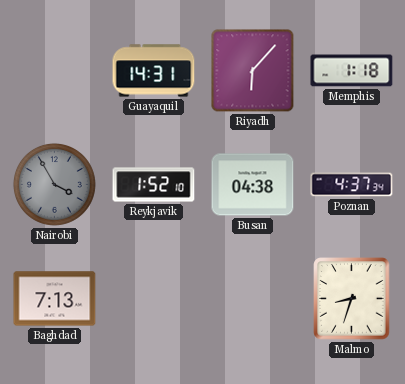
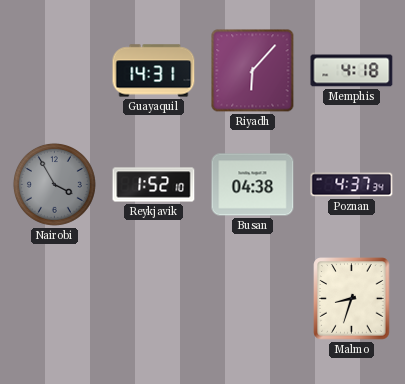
Memphis: 1:18 -> 4:18 (352, 71)
Baghdad: 7:13 -> none (55, 299)
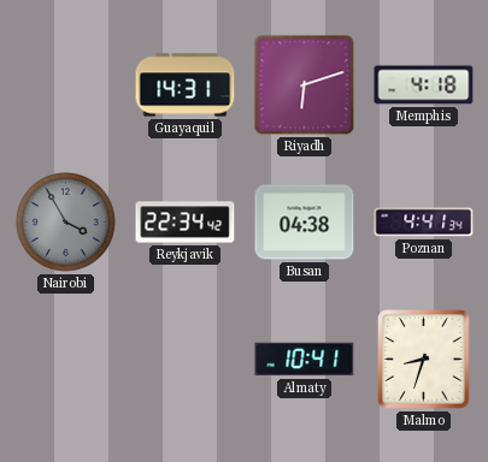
Riyadh: 6:07 -> 6:12 (305, 85)
Reykjavik: 1:52 -> 22:34 (186, 223)
Poznan: 4:37 -> 4:41 (424, 223)
Almaty: none -> 10:41 (305, 360)
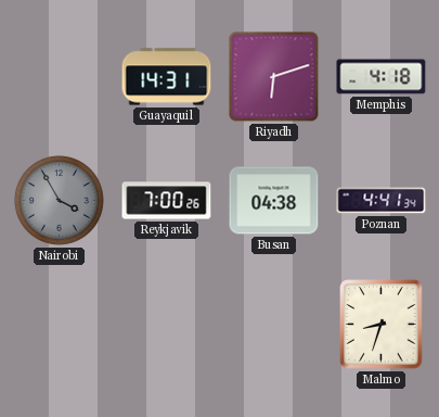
Reykjavik: 22:34 -> 7:00 (167, 201)
Almaty: 10:41 -> none (305, 360)
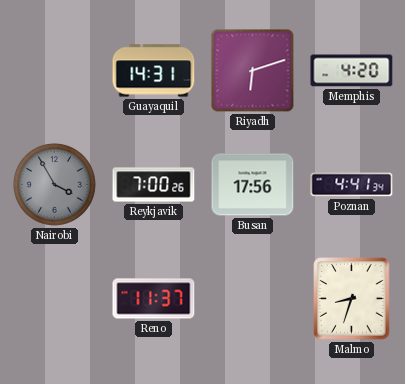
Memphis: 4:18 -> 4:20 (352, 71)
Busan: 04:38 -> 17:56 (253, 185)
Reno: none -> 11:37 (154, 299)
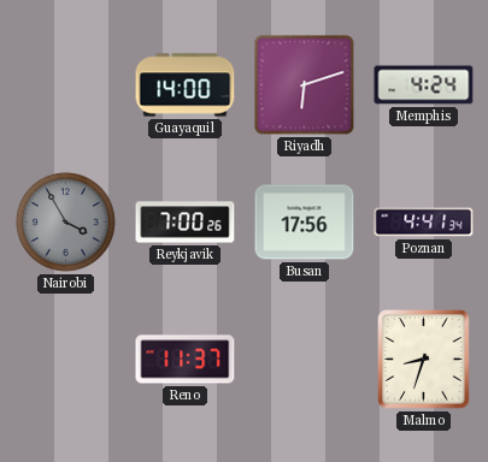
Guayaquil: 14:31 -> 14:00 (186, 85)
Memphis: 4:20 -> 4:24 (424, 85)
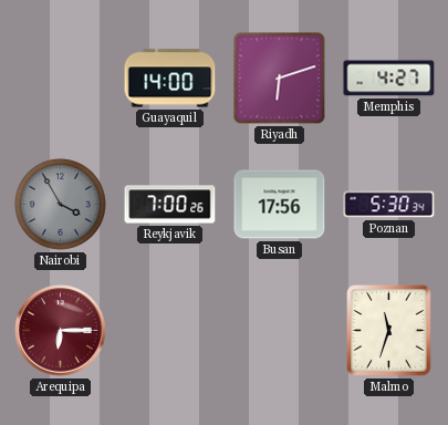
Memphis: 4:24 -> 4:27 (389, 79)
Poznan: 4:41 -> 5:30 (389, 205)
Arequipa: none -> 6:15 (61, 331)
Reno: 11:37 -> none (186, 360)
Malmo: 8:33 -> 11:33 (389, 331)
